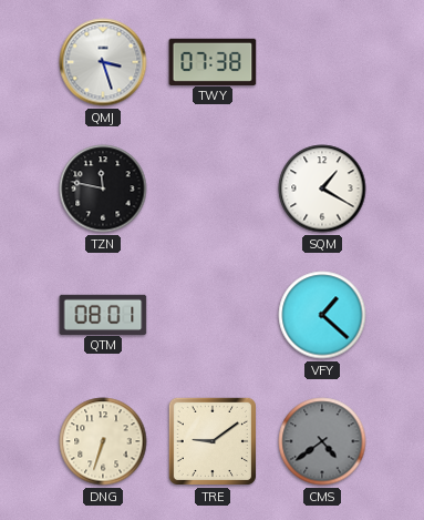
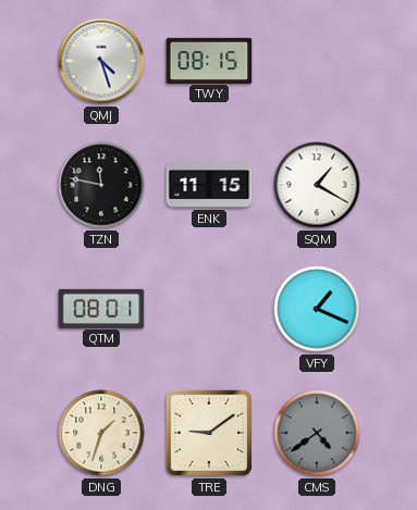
QMJ: 3:27 -> 4:27 (101, 61)
TWY: 07:38 -> 08:15 (209, 60)
ENK: none -> 11:15 (209, 185)
VFY: 1:22 -> 1:19 (317, 309)
DNG: 6:33 -> 1:33 (101, 433)
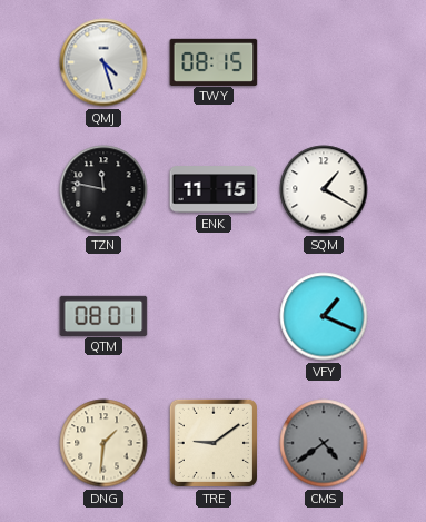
DNG: 1:33 -> 1:31 (103, 443)
